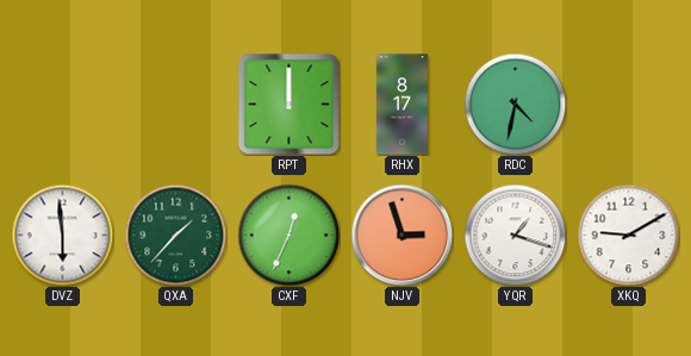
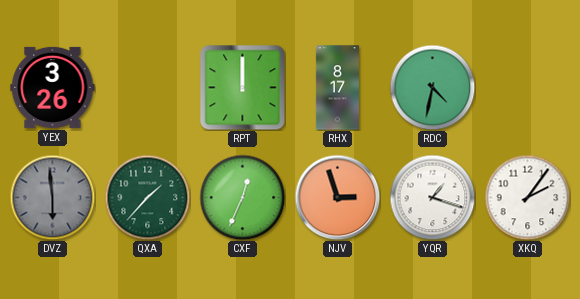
YEX: none -> 3:26 (53, 87)
DVZ dial: white -> grey (52, 197)
XKQ: 9:10 -> 2:06 (527, 197)
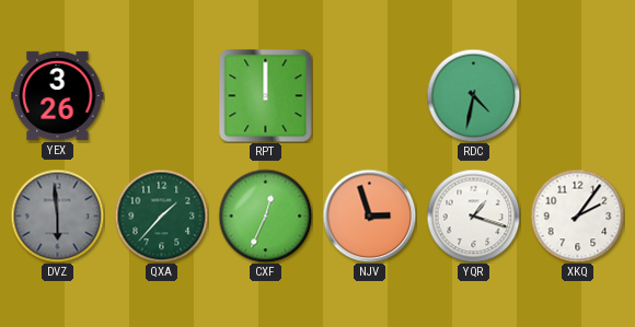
RHX: 8:17 -> none (337, 88)
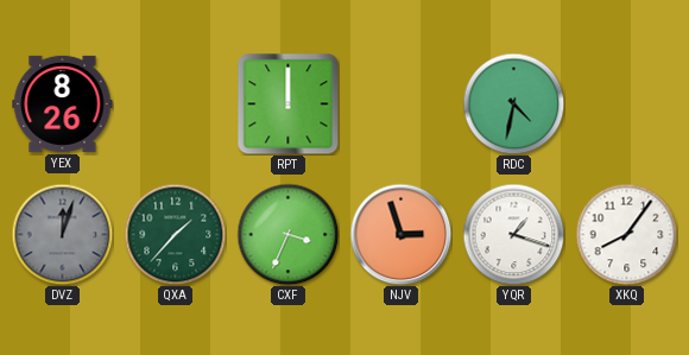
YEX: 3:26 -> 8:26 (63, 103)
DVZ: 5:59 -> 12:03 (62, 234)
CXF: 12:34 -> 3:34 (287, 234)
XKQ: 2:06 -> 8:06 (626, 234)
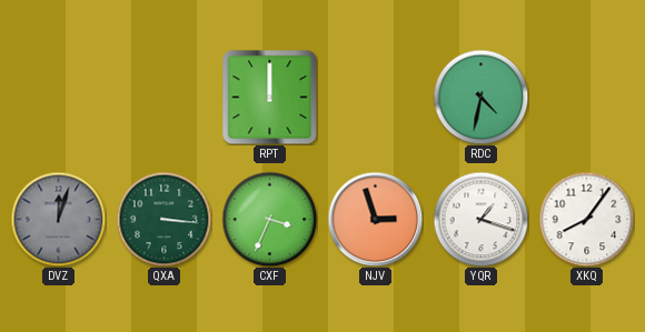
YEX: 8:26 -> none (63, 103)
QXA: 1:37 -> 3:16 (163, 219)
